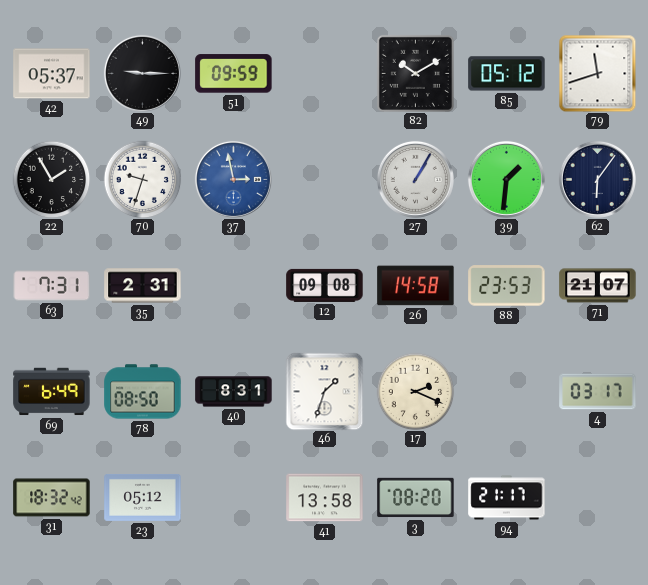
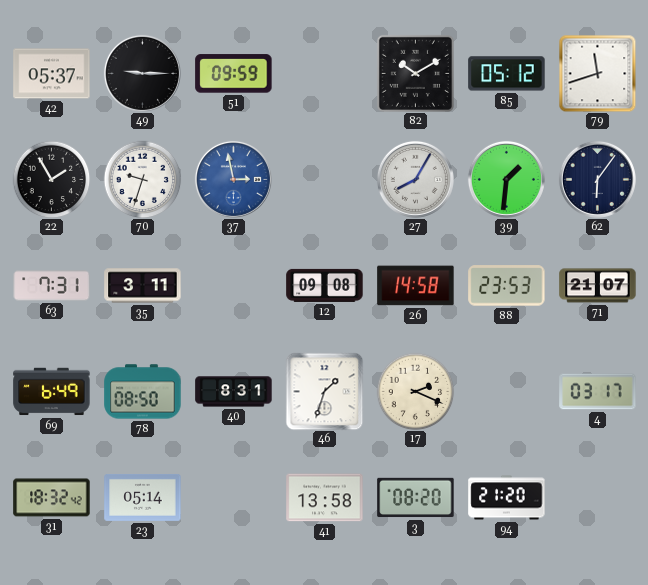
27: 1:05 -> 8:05 (415, 179)
35: 2:31 -> 3:11 (143, 286)
23: 05:12 -> 05:14 (143, 497)
94: 21:17 -> 21:20 (507, 498)
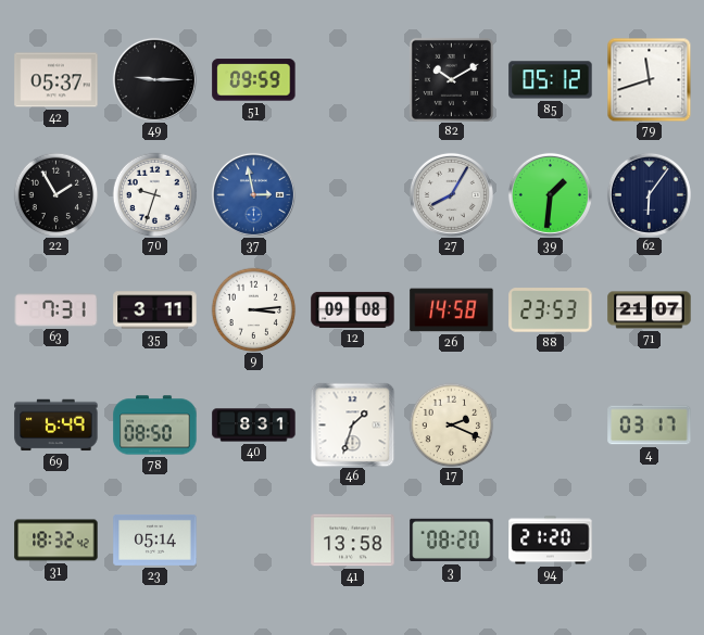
9: none -> 3:14 (253, 309)
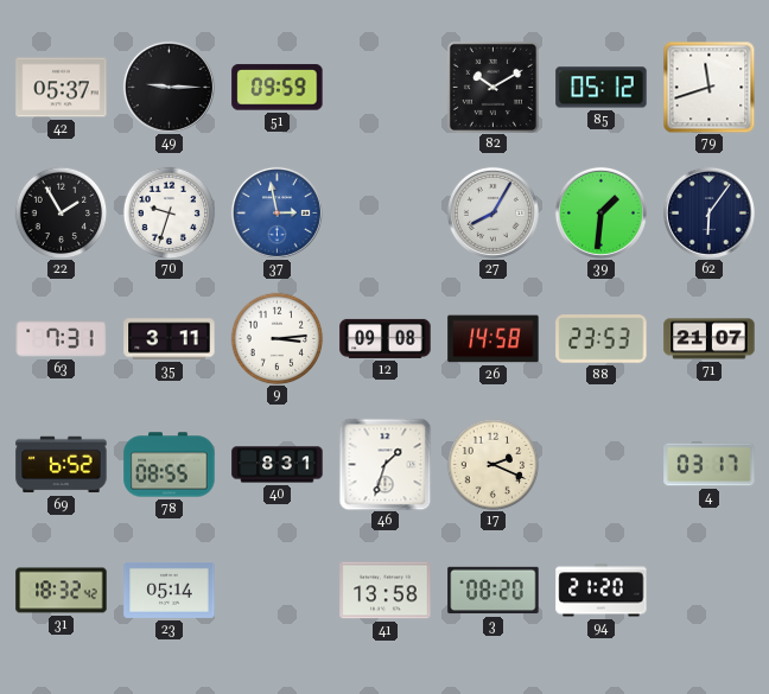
69: 6:49 -> 6:52 (62, 465)
78: 08:50 -> 08:55 (170, 465)
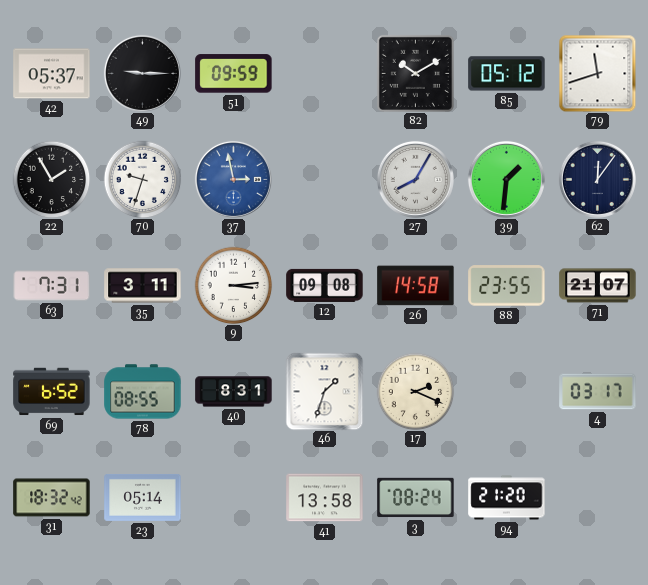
62: 6:06 -> 12:06 (597, 179)
88: 23:53 -> 23:55 (507, 286)
3: 08:20 -> 08:24 (416, 498)
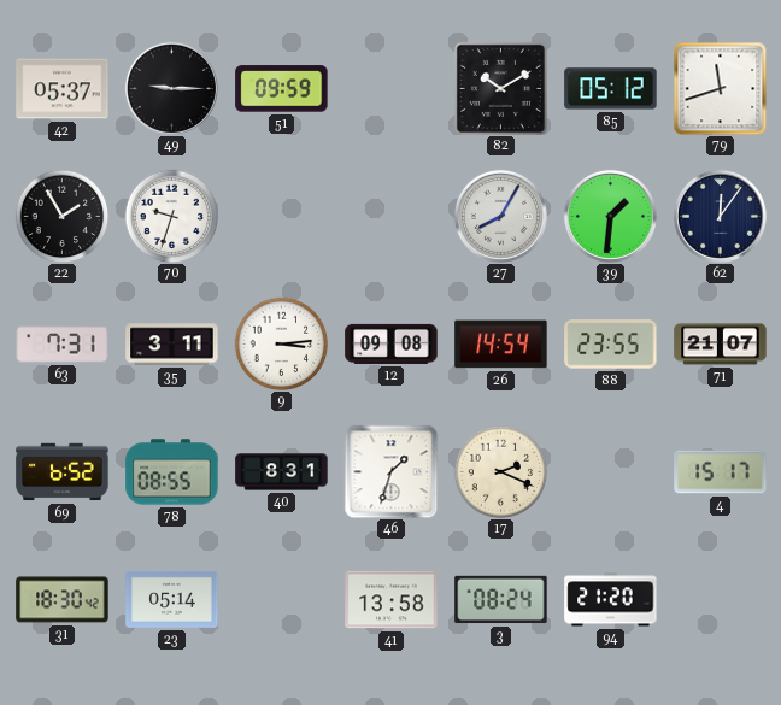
37: 2:58 -> none (233, 179)
26: 14:58 -> 14:54 (501, 345)
4: 03:17 -> 15:17 (721, 472)
31: 18:32 -> 18:30 (63, 600)
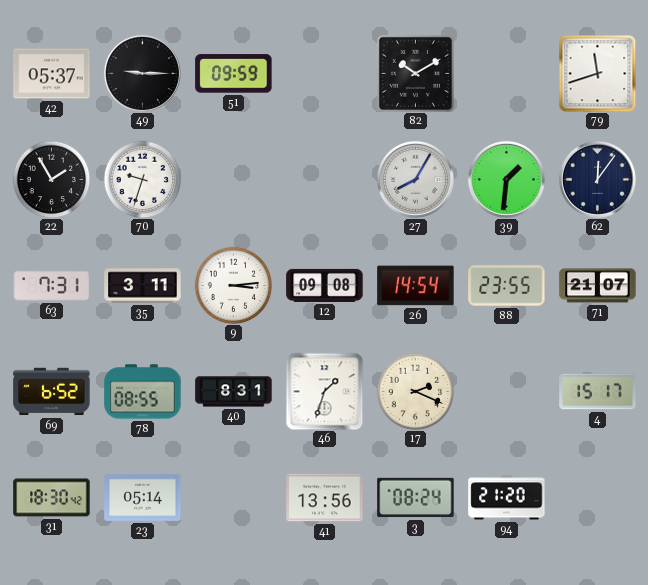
85: 05:12 -> none (611, 89)
41: 13:58 -> 13:56 (325, 498)
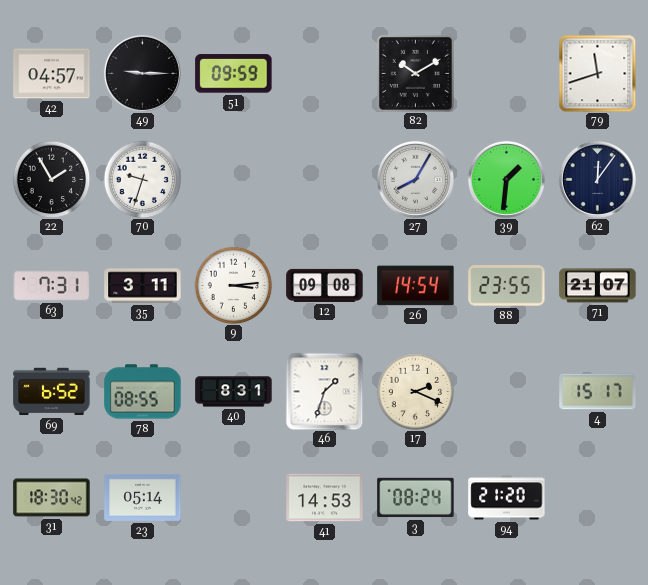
42: 05:37 -> 04:57 (52, 74)
41: 13:56 -> 14:53 (325, 498)
